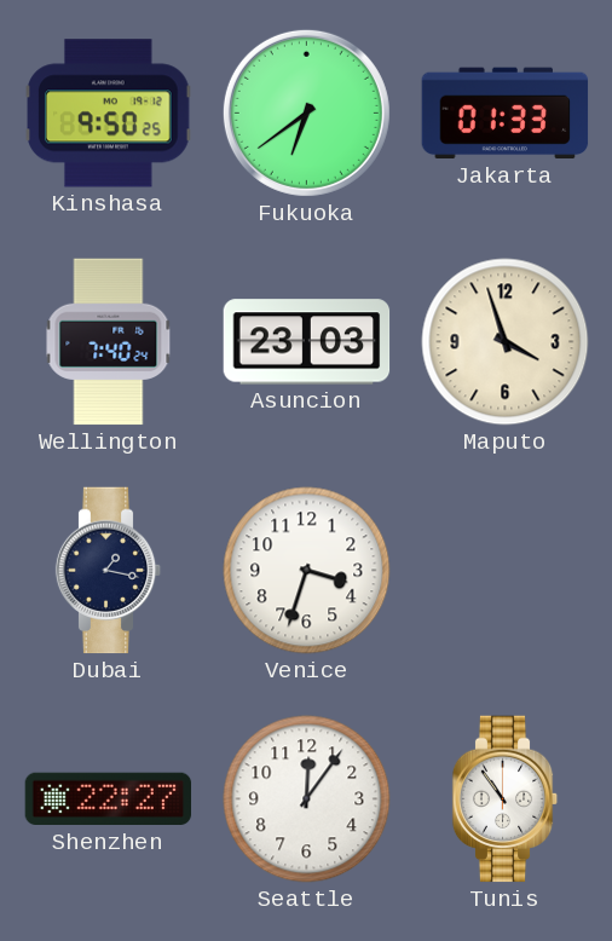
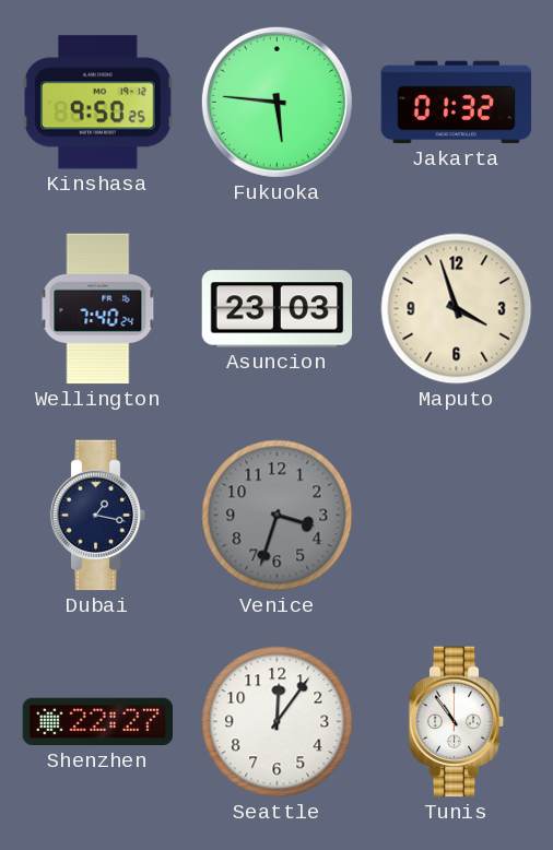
Fukuoka: 6:39 -> 5:46 (276, 102)
Jakarta: 01:33 -> 01:32 (457, 103)
Venice dial: white -> grey (278, 516)
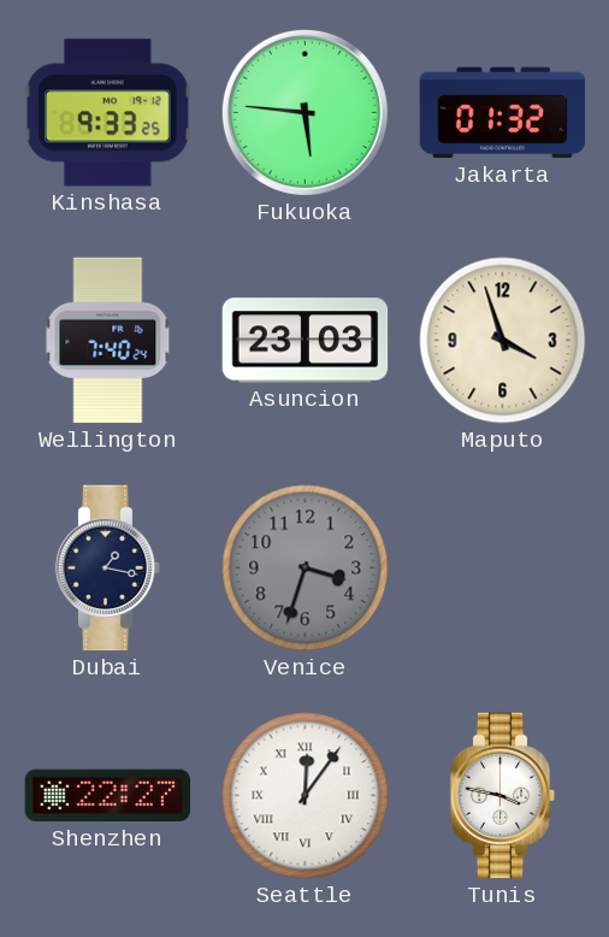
Kinshasa: 9:50 -> 9:33 (108, 113)
Seattle numerals: Arabic -> Roman (306, 796)
Tunis: 10:54 -> 3:47 (503, 796)
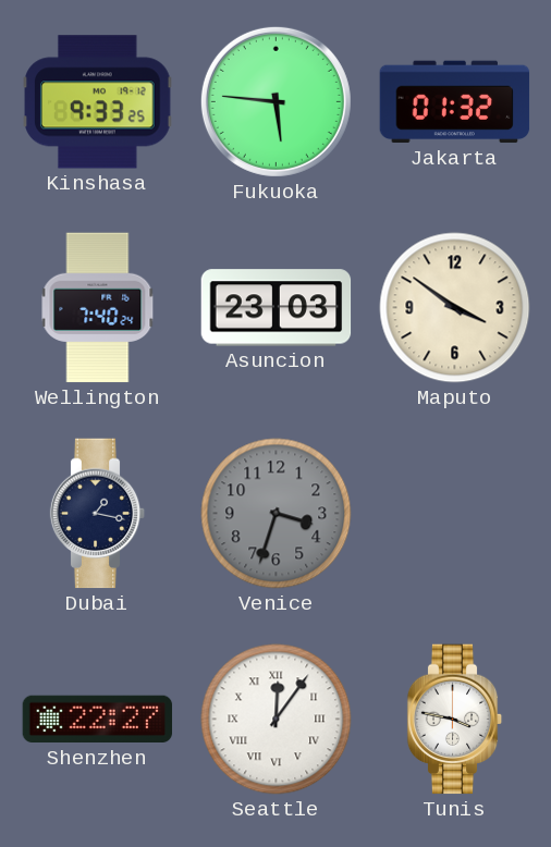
Maputo: 3:57 -> 3:51 (455, 308)
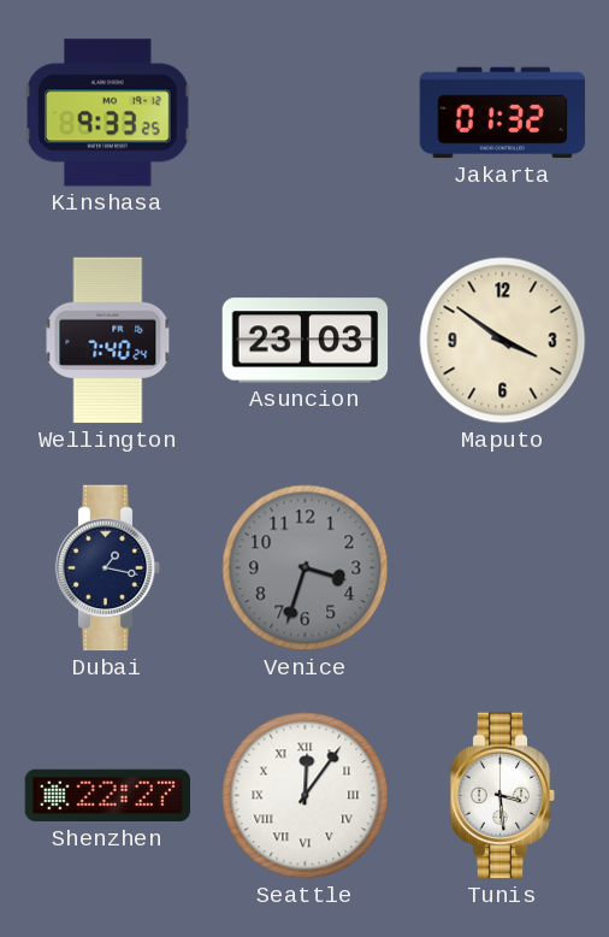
Fukuoka: 5:46 -> none (275, 101)
Tunis: 3:47 -> 3:29 (503, 796)
